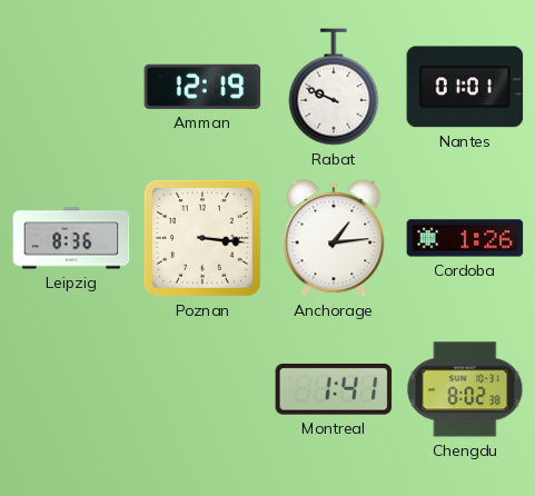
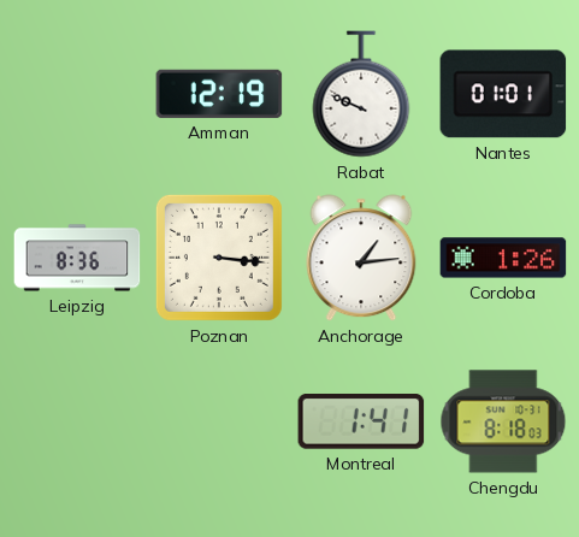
Chengdu: 8:02 -> 8:18 (503, 421)
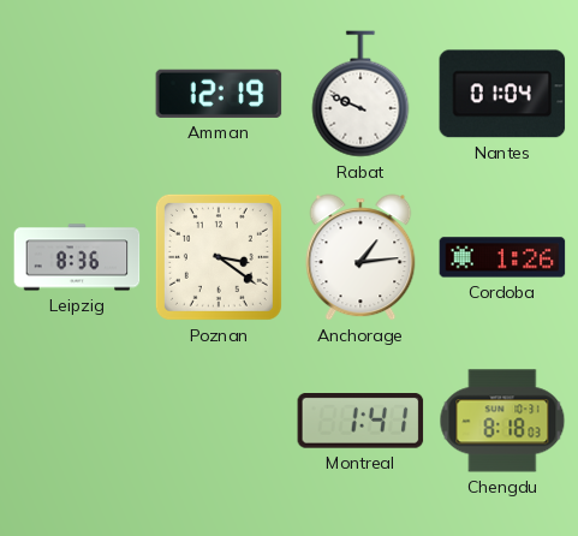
Nantes: 01:01 -> 01:04 (502, 94)
Poznan: 3:16 -> 3:21 (219, 257)
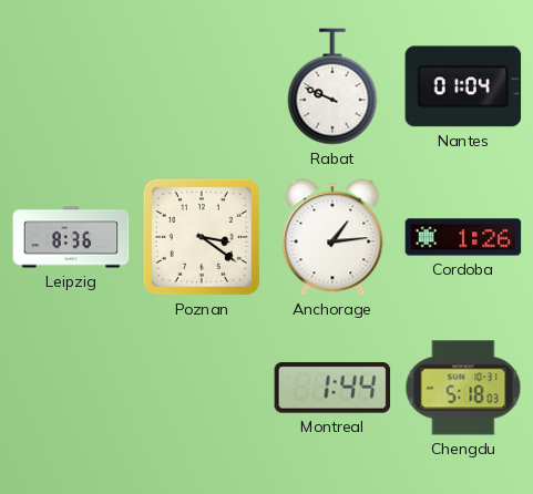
Amman: 12:19 -> none (219, 94)
Montreal: 1:41 -> 1:44 (332, 389)
Chengdu: 8:18 -> 5:18 (463, 388)
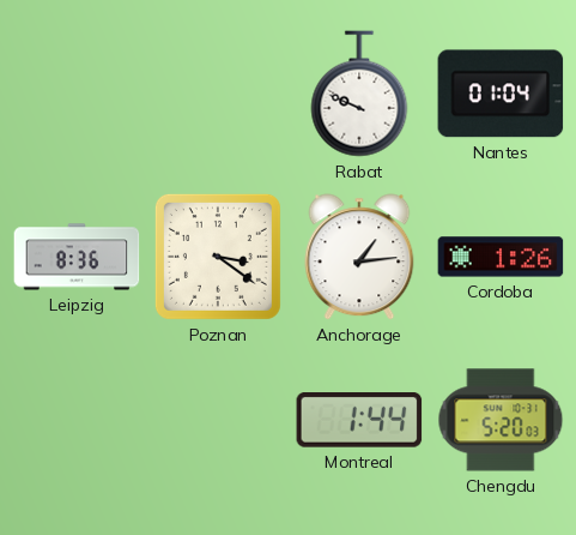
Chengdu: 5:18 -> 5:20 (501, 420)
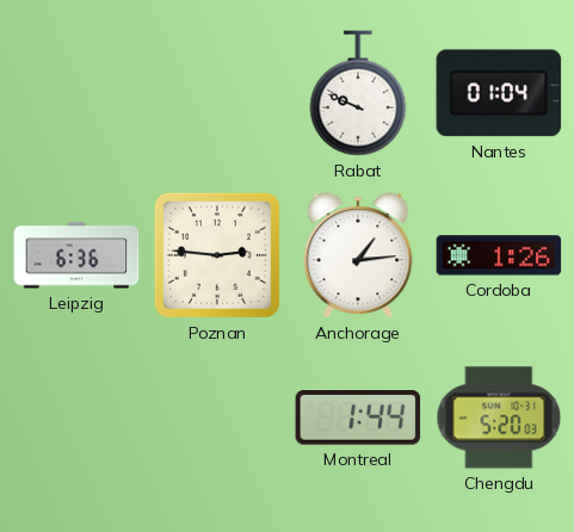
Leipzig: 8:36 -> 6:36 (76, 255)
Poznan: 3:21 -> 2:46 (217, 255)
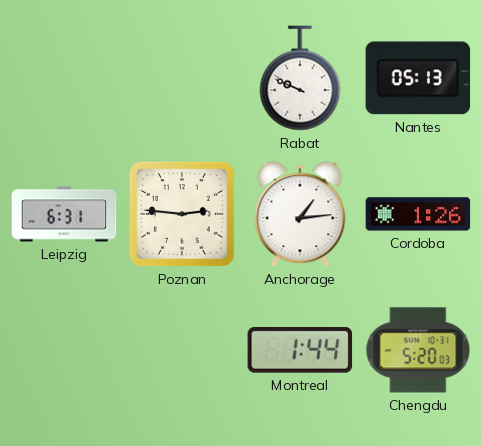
Nantes: 01:04 -> 05:13 (418, 78)
Leipzig: 6:36 -> 6:31 (64, 214)
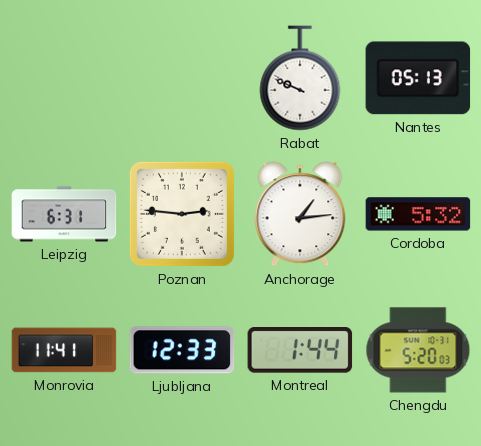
Cordoba: 1:26 -> 5:32 (418, 214)
Monrovia: none -> 11:41 (64, 350)
Ljubljana: none -> 12:33 (182, 350)
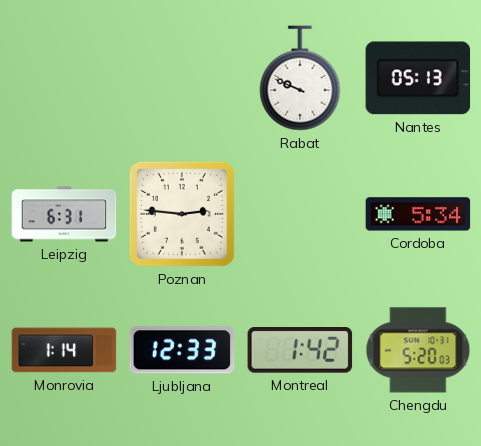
Anchorage: 1:14 -> none (300, 214)
Cordoba: 5:32 -> 5:34 (418, 214)
Monrovia: 11:41 -> 1:14 (64, 350)
Montreal: 1:44 -> 1:42 (300, 351)
